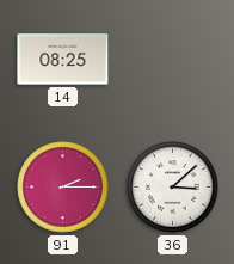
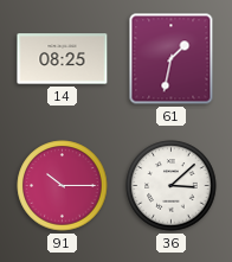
61: none -> 1:32 (172, 59)
91: 2:15 -> 10:15 (63, 186)
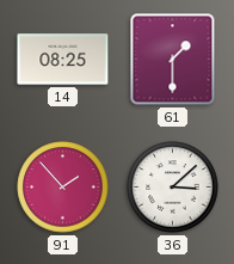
61: 1:32 -> 1:30 (173, 60)
91: 10:15 -> 1:53 (63, 188)
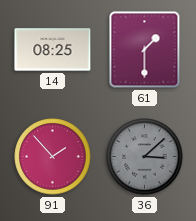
36 dial: white -> grey (145, 157)
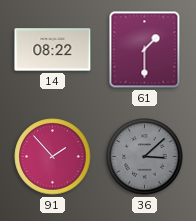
14: 08:25 -> 08:22 (53, 50)
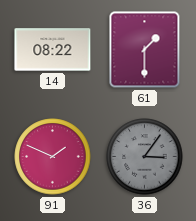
91: 1:53 -> 1:49 (53, 157)
36: 3:08 -> 3:06 (145, 157)
